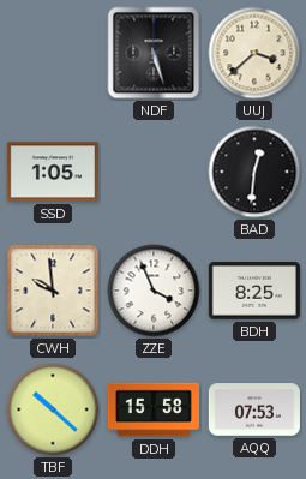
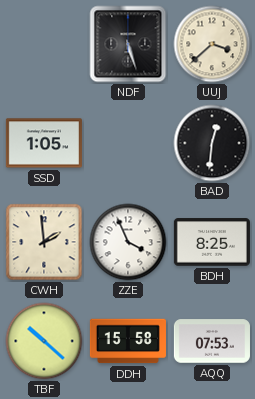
CWH: 9:59 -> 1:59 (44, 242)
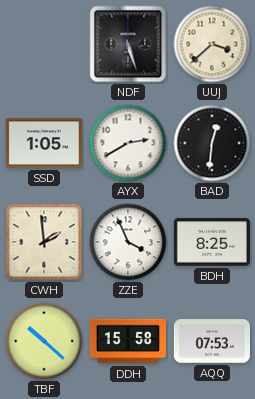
AYX: none -> 2:40 (128, 143)
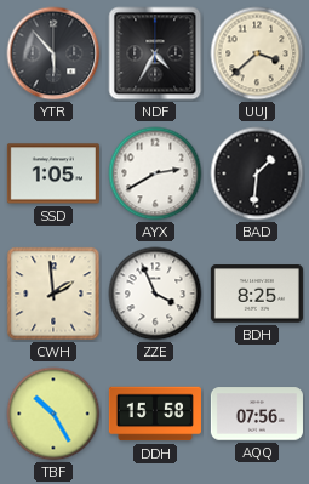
YTR: none -> 5:53 (53, 53)
NDF: 5:27 -> 4:35 (155, 53)
BAD: 12:31 -> 1:31 (257, 173)
TBF: 10:22 -> 10:25 (53, 414)
AQQ: 07:53 -> 07:56 (257, 414)
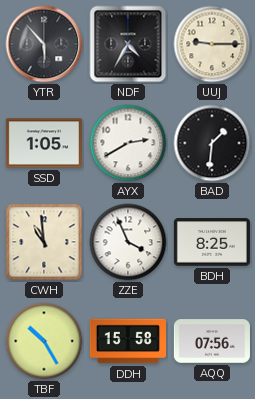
UUJ: 3:38 -> 9:15 (212, 44)
CWH: 1:59 -> 10:59 (44, 242)
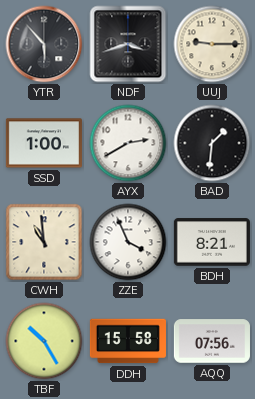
NDF: 4:35 -> 3:42 (128, 44)
SSD: 1:05 -> 1:00 (44, 143)
BDH: 8:25 -> 8:21 (212, 242)
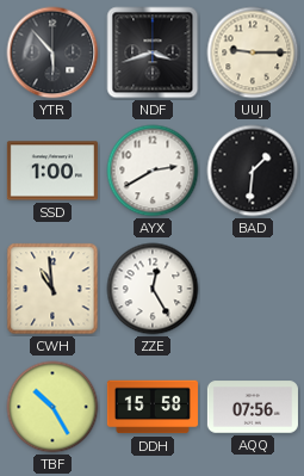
ZZE: 3:56 -> 12:25 (153, 289)
BDH: 8:21 -> none (212, 242)
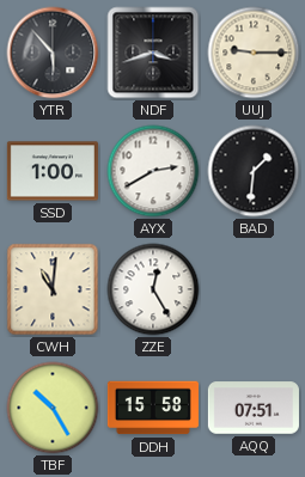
CWH: 10:59 -> 11:01 (53, 289)
AQQ: 07:56 -> 07:51 (254, 408)
